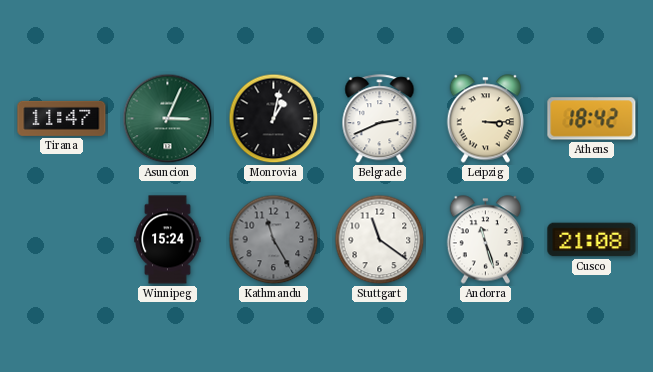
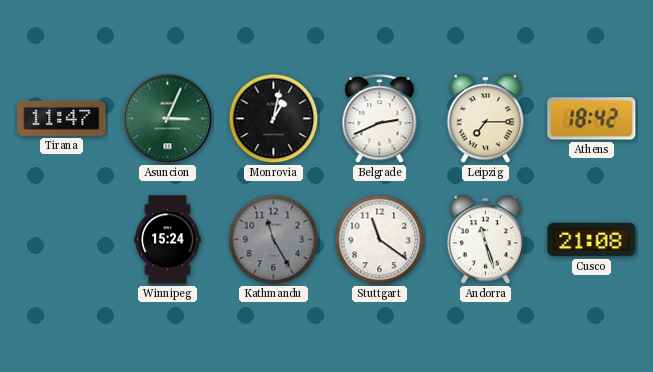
Leipzig: 3:15 -> 7:15 (485, 119)
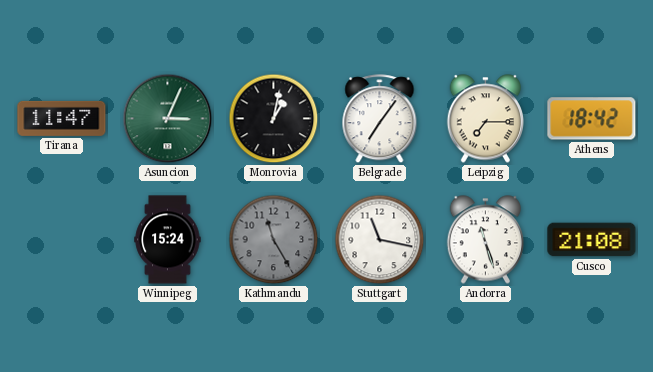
Belgrade: 2:41 -> 7:06 (380, 119)
Stuttgart: 11:21 -> 11:17 (380, 240)
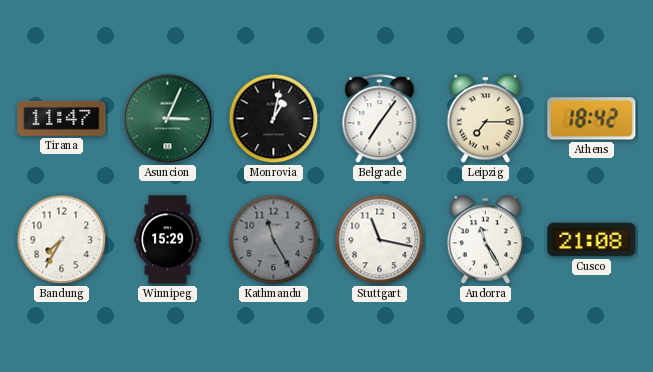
Bandung: none -> 7:35 (62, 240)
Winnipeg: 15:24 -> 15:29 (168, 240)
Andorra: 11:27 -> 11:25 (485, 240)
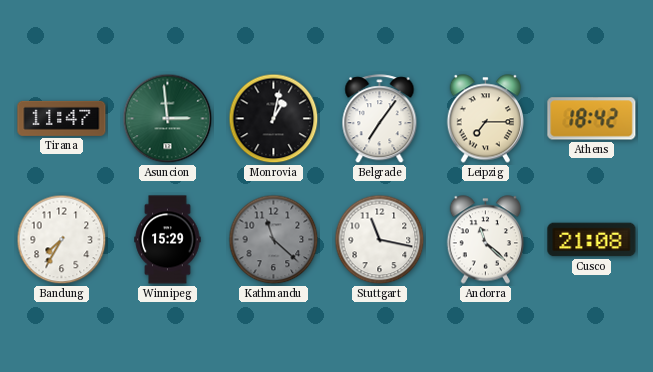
Asuncion: 3:04 -> 2:59 (168, 119)
Kathmandu: 11:25 -> 11:22 (274, 240)
Andorra: 11:25 -> 11:22 (485, 240)
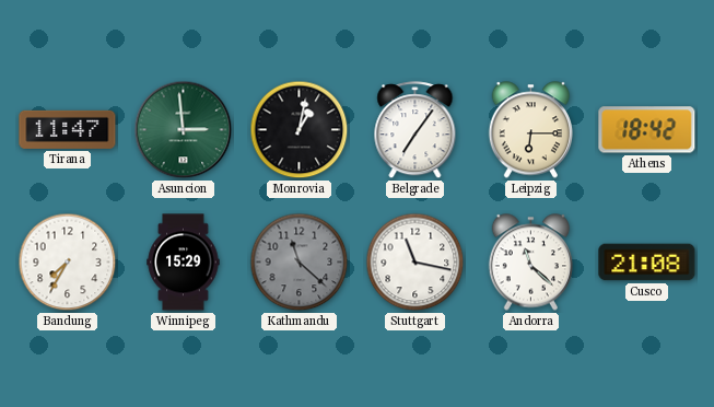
Leipzig: 7:15 -> 6:15 (530, 130)
